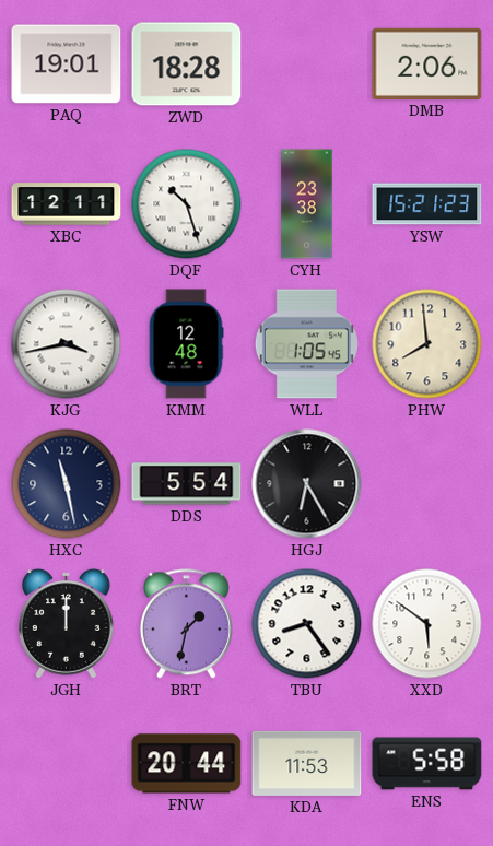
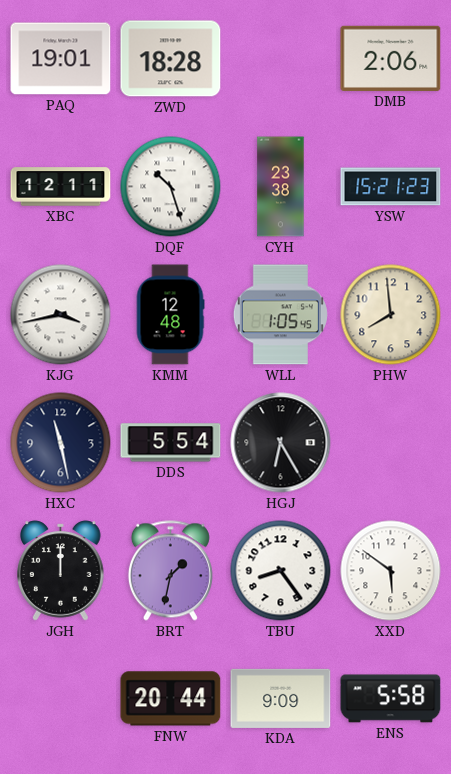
KDA: 11:53 -> 9:09 (281, 698)
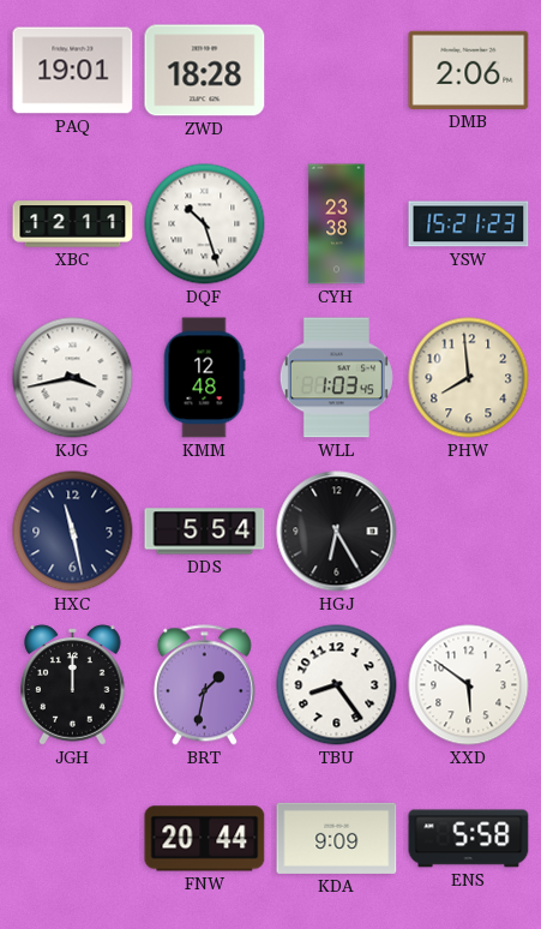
WLL: 1:05 -> 1:03 (336, 378)
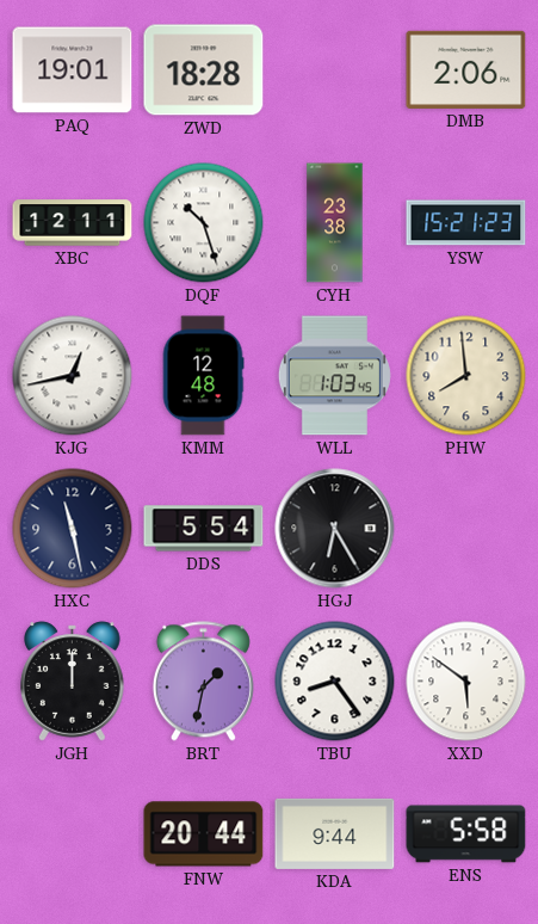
KJG: 3:43 -> 12:43 (73, 376)
KDA: 9:09 -> 9:44 (335, 833)
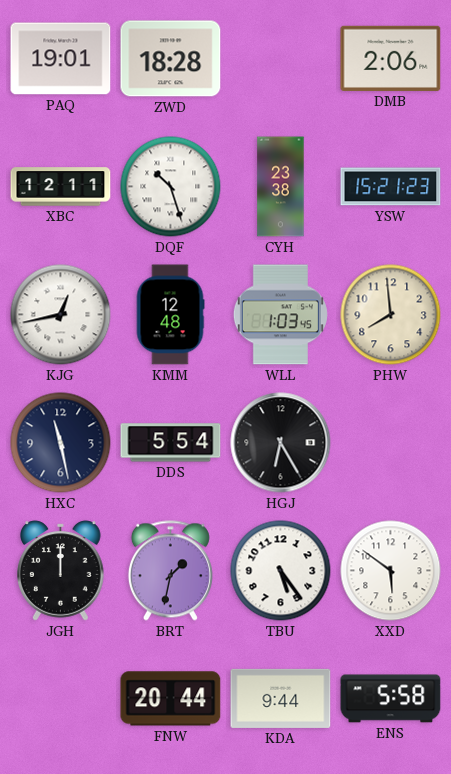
TBU: 8:24 -> 5:24 (281, 571)
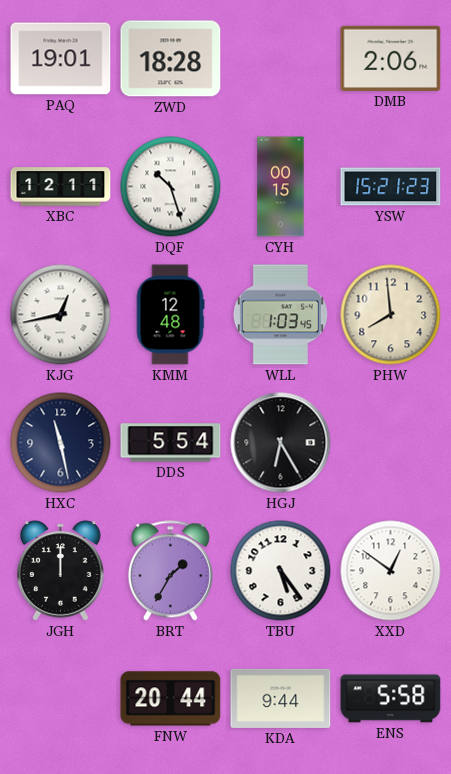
CYH: 23:38 -> 00:15 (281, 187)
BRT: 1:32 -> 1:35 (170, 571)
XXD: 5:51 -> 12:51 (391, 571)
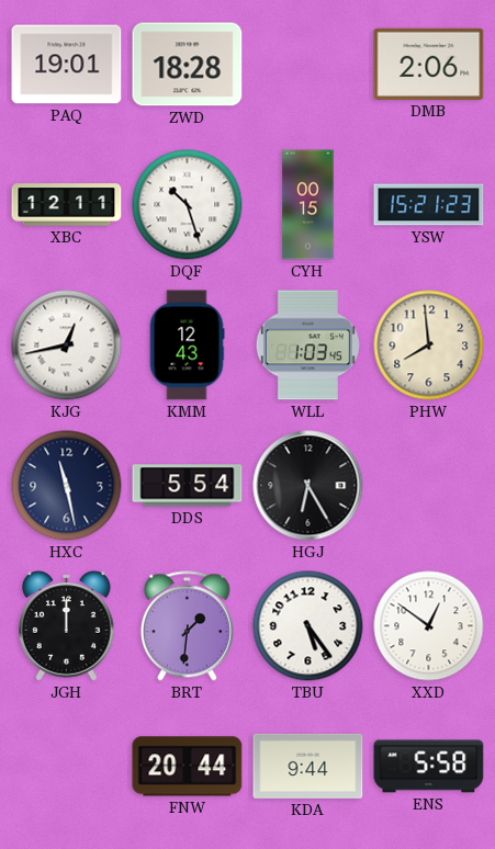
KMM: 12:48 -> 12:43 (187, 346)
BRT: 1:35 -> 1:31 (187, 626)
